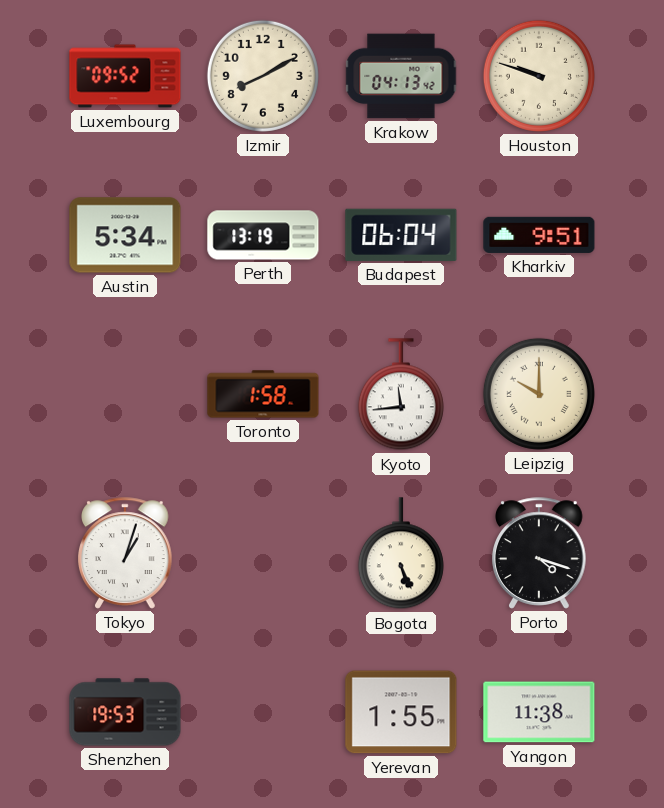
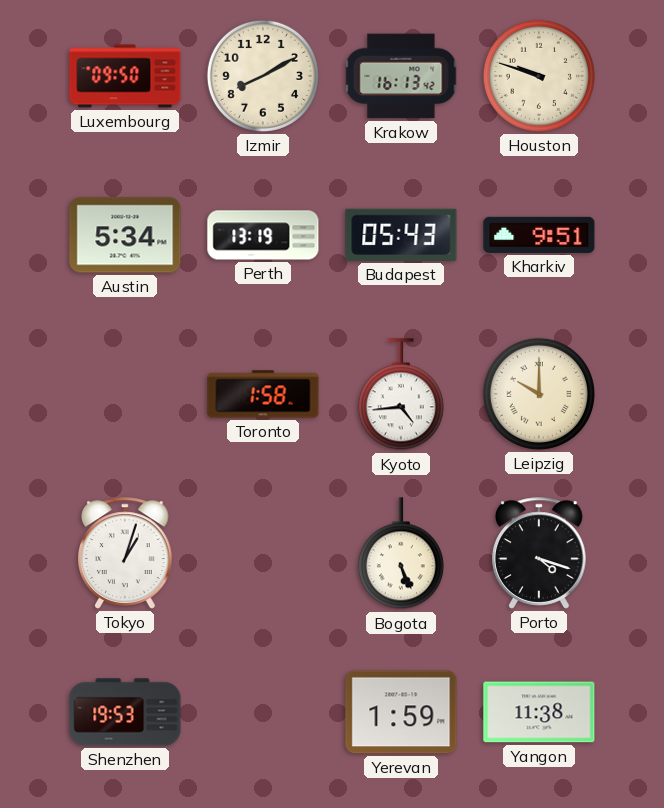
Luxembourg: 09:52 -> 09:50 (125, 76)
Krakow: 04:13 -> 16:13 (401, 76)
Budapest: 06:04 -> 05:43 (401, 235)
Kyoto: 11:44 -> 4:44 (401, 395)
Yerevan: 1:55 -> 1:59 (401, 712)
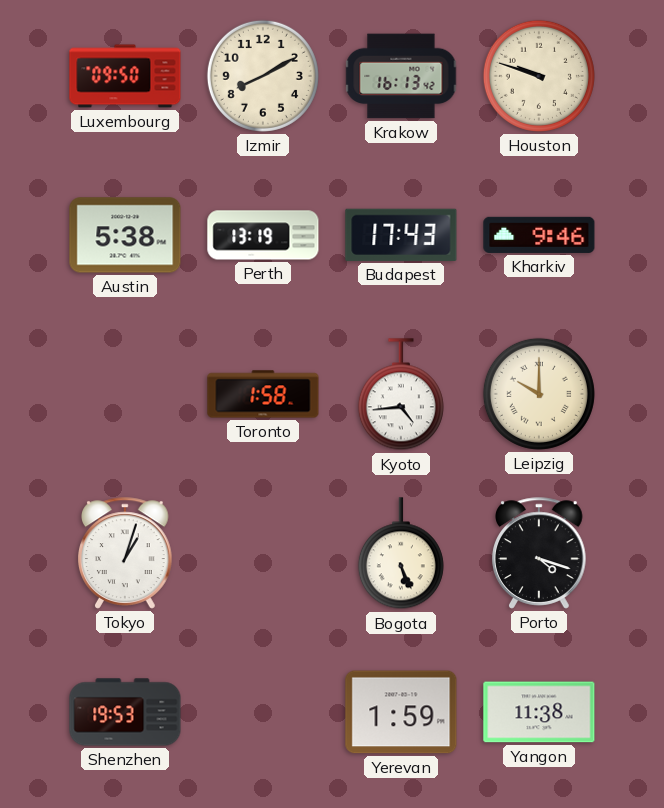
Austin: 5:34 -> 5:38 (125, 235)
Budapest: 05:43 -> 17:43 (401, 235)
Kharkiv: 9:51 -> 9:46 (539, 235)
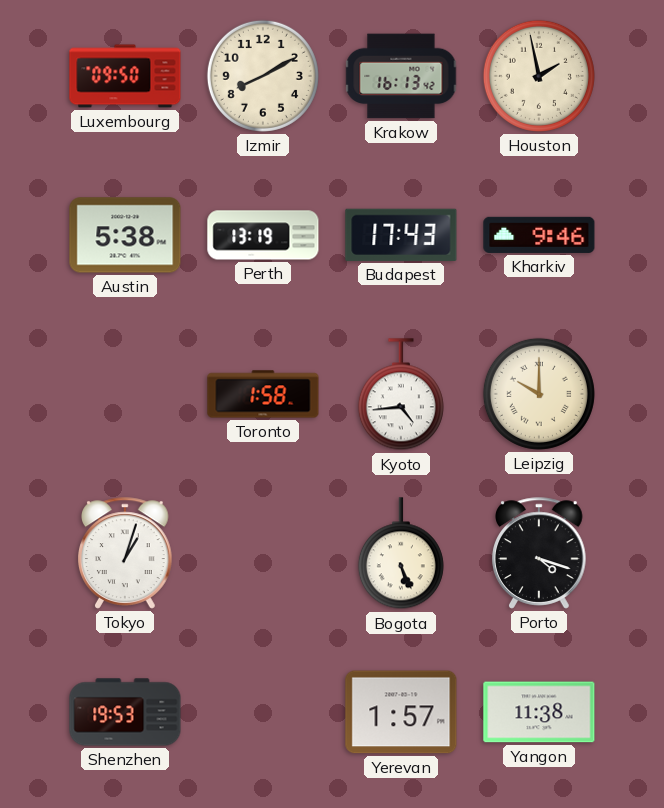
Houston: 9:48 -> 1:58 (539, 76)
Yerevan: 1:59 -> 1:57 (401, 712)
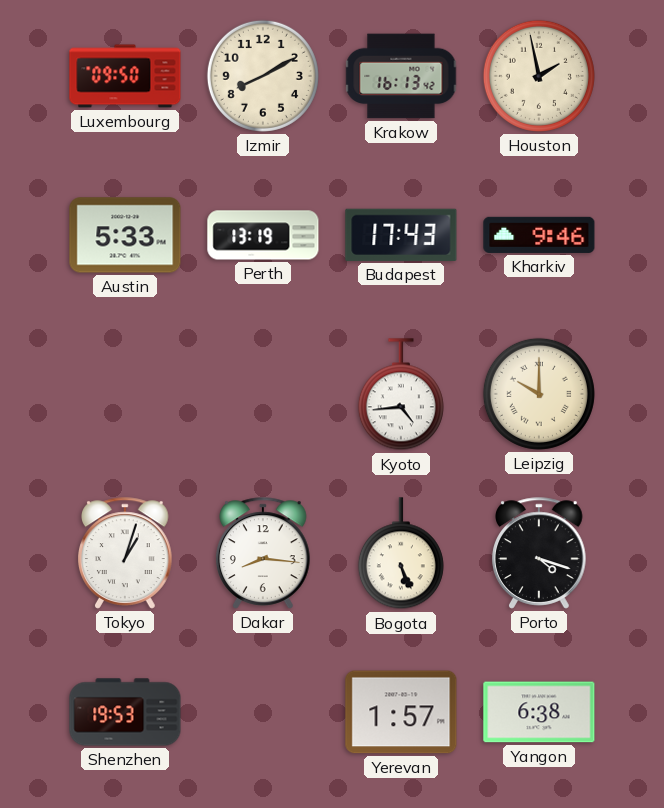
Austin: 5:38 -> 5:33 (125, 235)
Toronto: 1:58 -> none (263, 394)
Dakar: none -> 8:16 (264, 553)
Yangon: 11:38 -> 6:38 (539, 712)
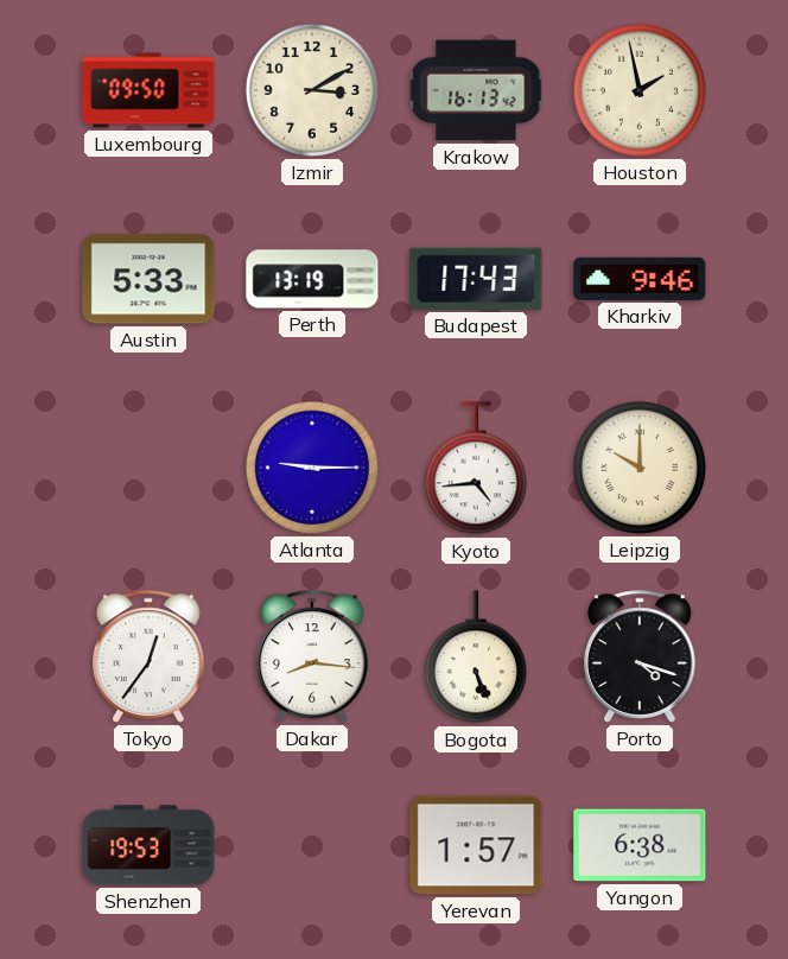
Izmir: 8:10 -> 3:10 (312, 90)
Atlanta: none -> 9:15 (312, 468)
Tokyo: 1:03 -> 12:36 (150, 656)
